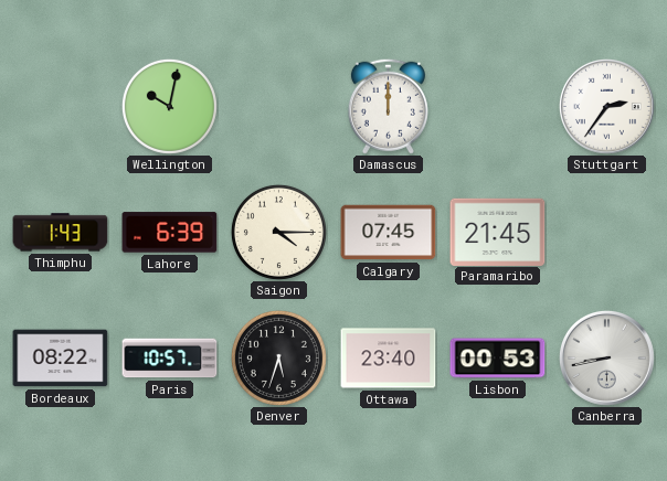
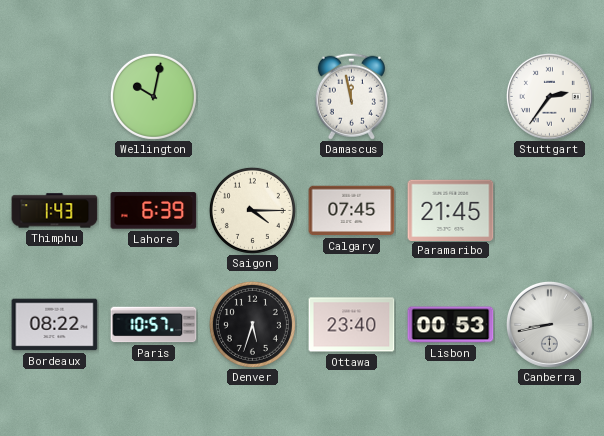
Damascus: 12:00 -> 11:58 (351, 96)
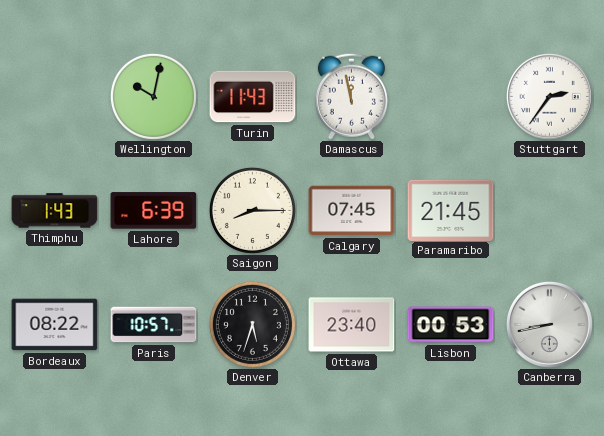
Turin: none -> 11:43 (253, 97)
Saigon: 4:15 -> 8:15 (252, 210)
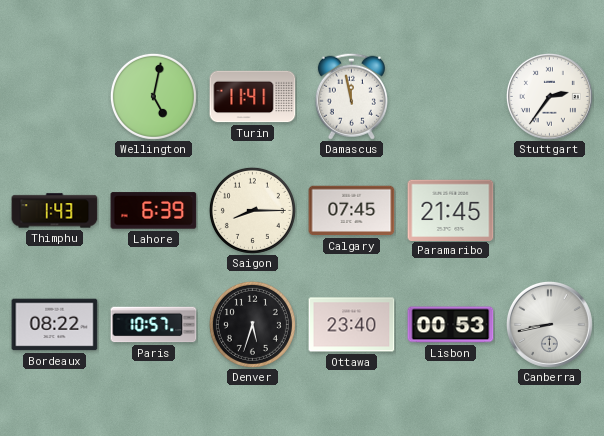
Wellington: 10:02 -> 5:02 (153, 96)
Turin: 11:43 -> 11:41 (253, 97)
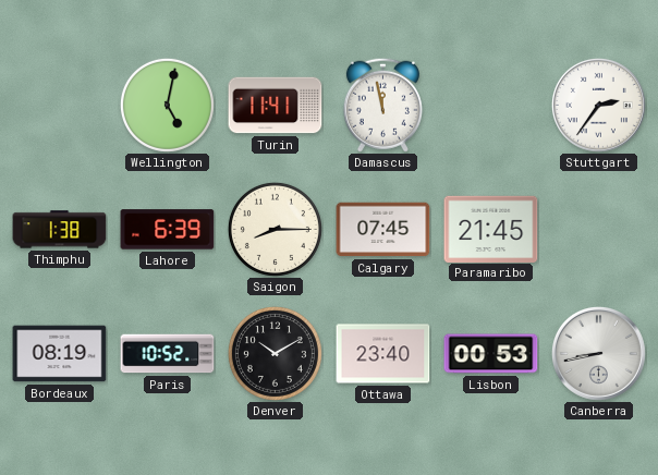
Thimphu: 1:43 -> 1:38 (60, 230)
Bordeaux: 08:22 -> 08:19 (60, 354)
Paris: 10:57 -> 10:52 (168, 354)
Denver: 5:33 -> 10:10 (275, 353)
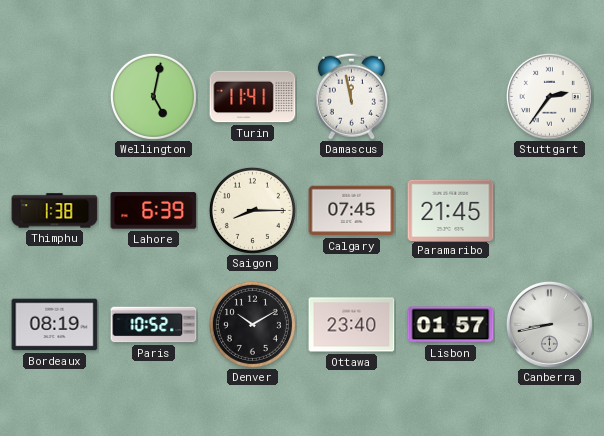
Lisbon: 00:53 -> 01:57 (451, 325)
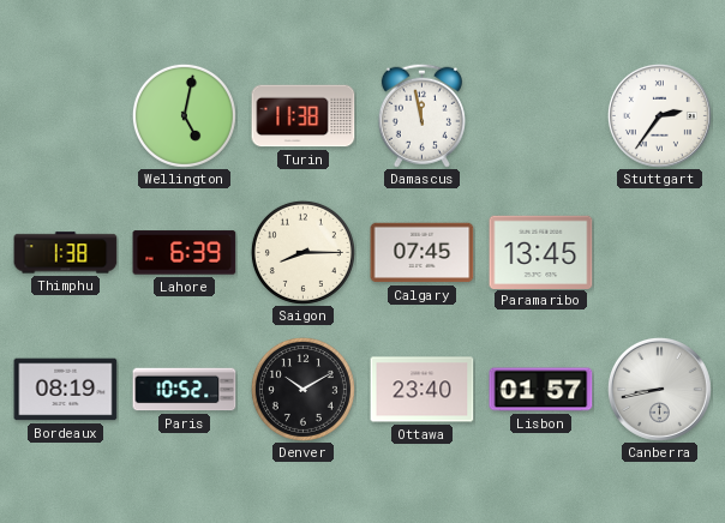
Turin: 11:41 -> 11:38 (304, 116)
Paramaribo: 21:45 -> 13:45 (541, 252)
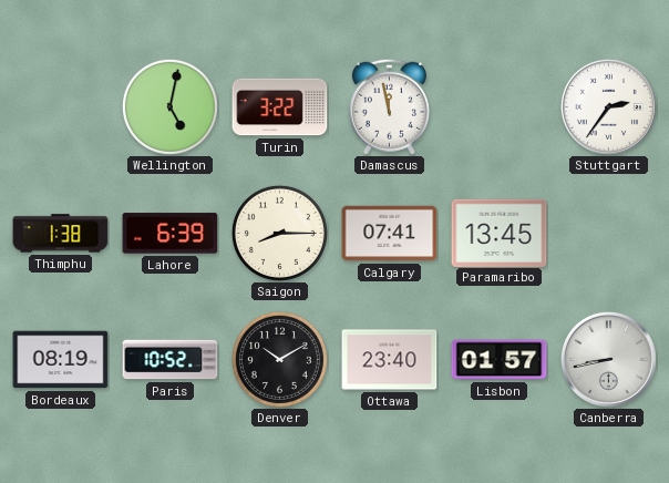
Turin: 11:38 -> 3:22 (280, 107)
Calgary: 07:45 -> 07:41 (390, 234)
